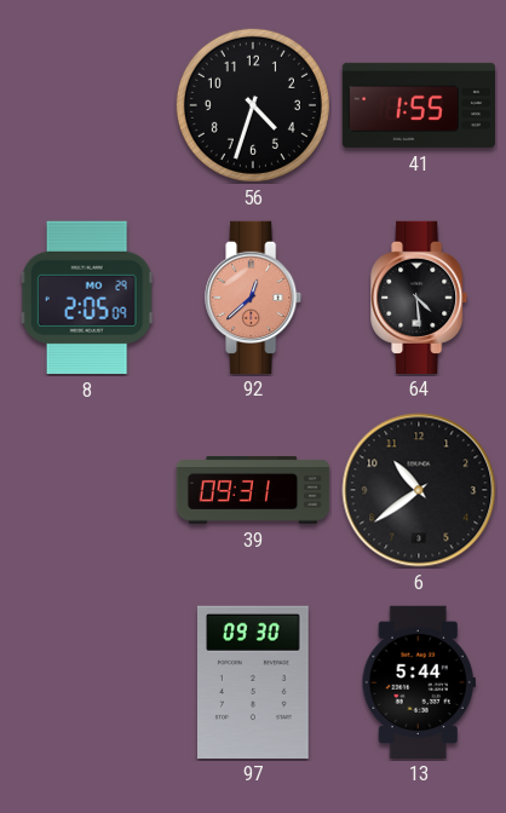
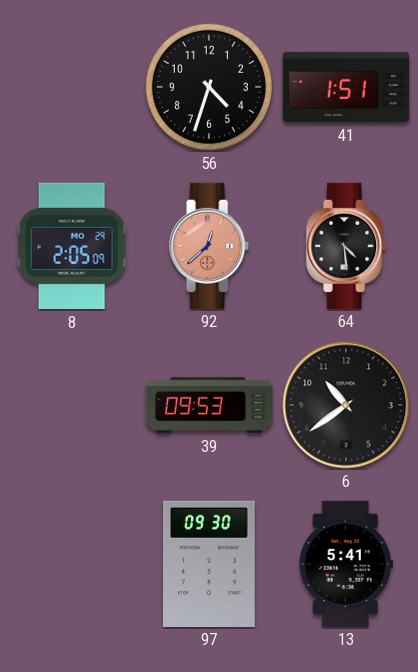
41: 1:55 -> 1:51 (345, 87)
39: 09:31 -> 09:53 (209, 405)
13: 5:44 -> 5:41 (346, 563)
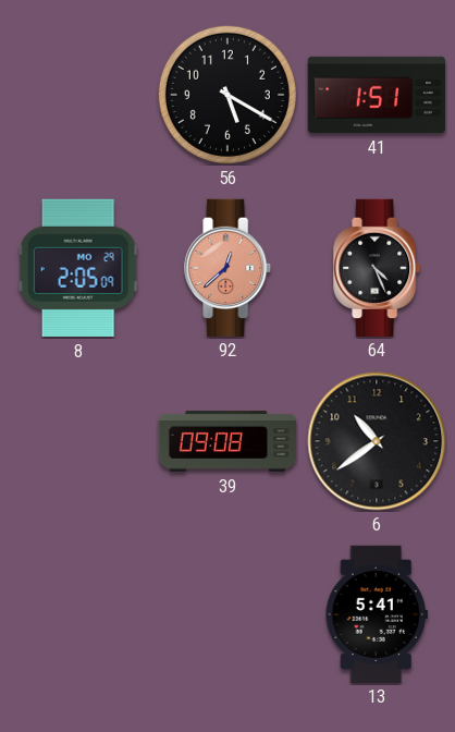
56: 4:33 -> 5:20 (228, 95)
64: 4:29 -> 4:26 (378, 267)
39: 09:53 -> 09:08 (228, 441)
97: 09:30 -> none (209, 563)
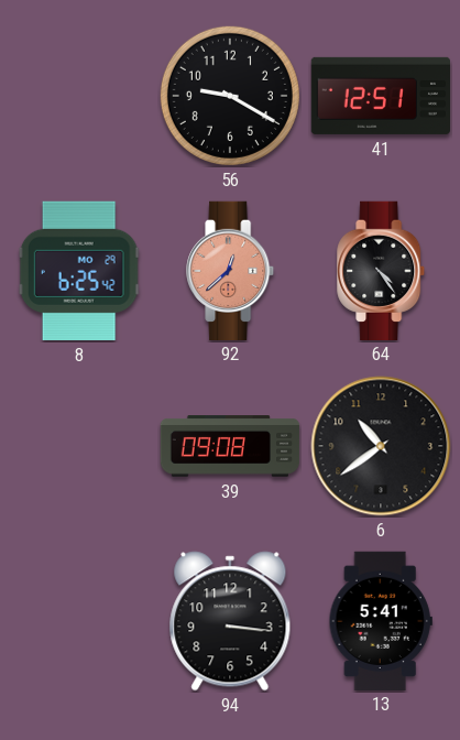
56: 5:20 -> 9:20 (230, 96)
41: 1:51 -> 12:51 (380, 96)
8: 2:05 -> 6:25 (79, 271)
64: 4:26 -> 4:24 (382, 270)
94: none -> 3:16 (230, 621)
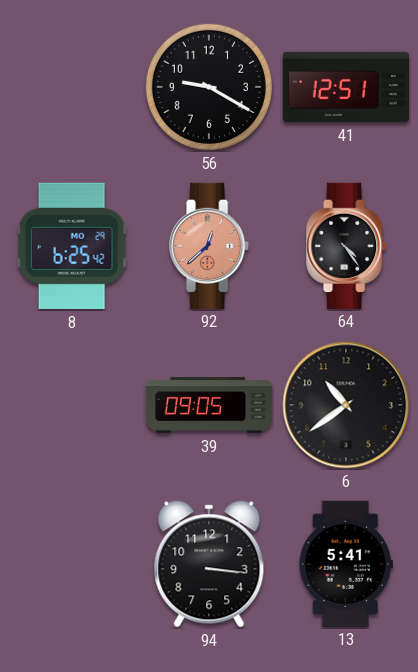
39: 09:08 -> 09:05 (209, 405)
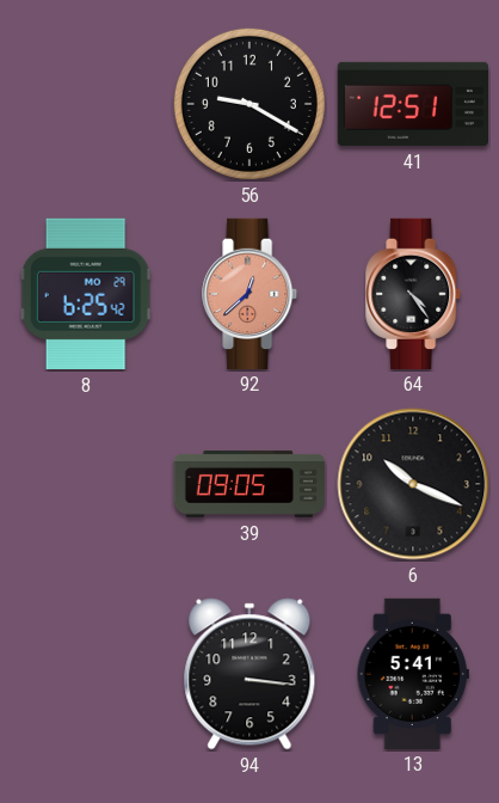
6: 10:39 -> 10:19 (413, 484)
